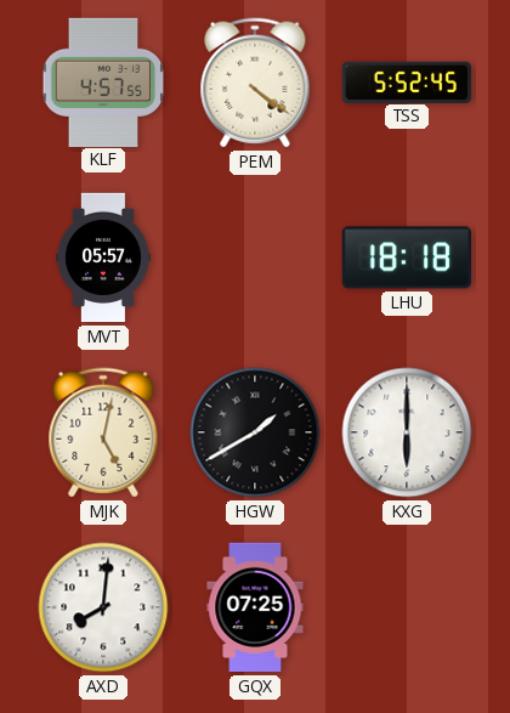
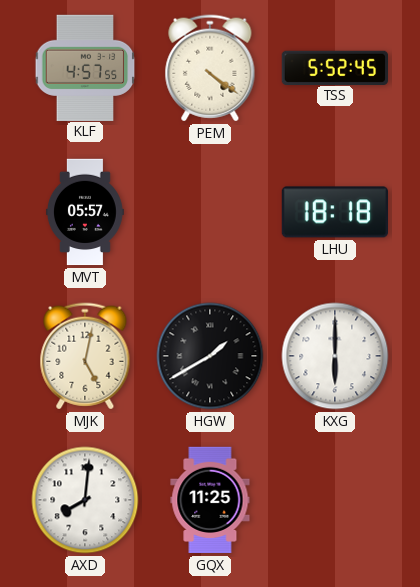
GQX: 07:25 -> 11:25 (210, 500)
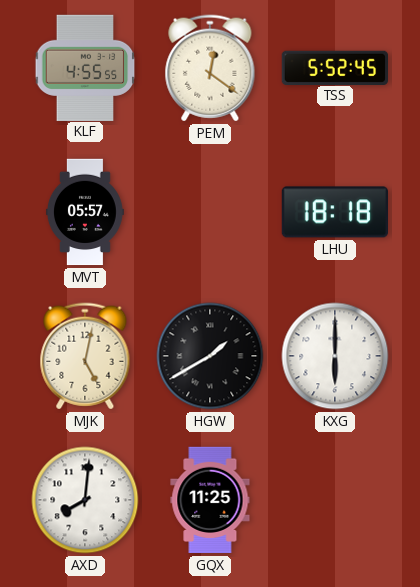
KLF: 4:57 -> 4:55 (85, 67)
PEM: 4:21 -> 12:21 (210, 68)
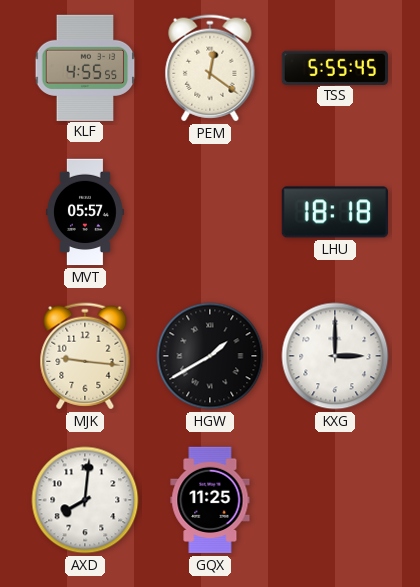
TSS: 5:52 -> 5:55 (334, 67)
MJK: 5:02 -> 9:16 (85, 356)
KXG: 6:00 -> 3:00 (335, 356)
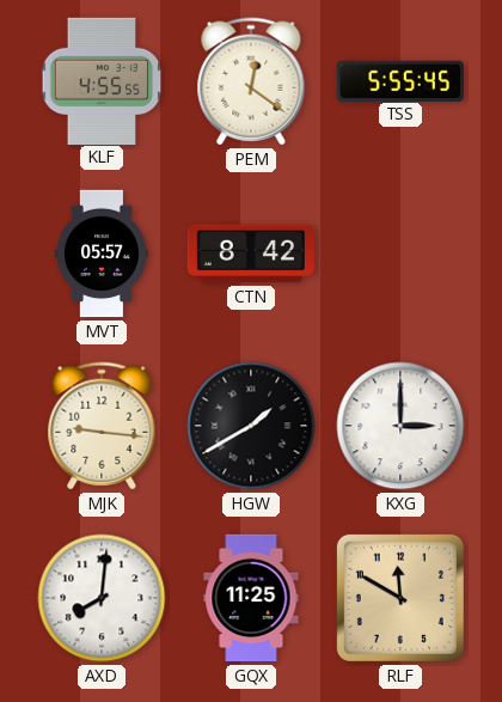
CTN: none -> 8:42 (250, 254)
LHU: 18:18 -> none (334, 212)
RLF: none -> 11:50 (400, 598)
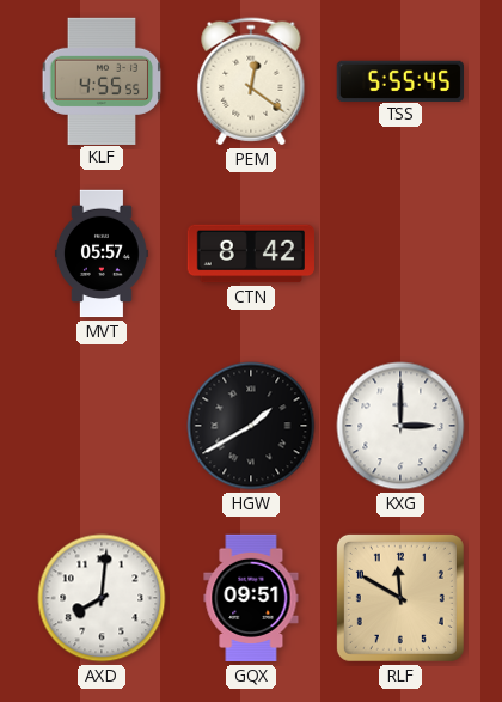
MJK: 9:16 -> none (102, 426)
GQX: 11:25 -> 09:51 (251, 598)
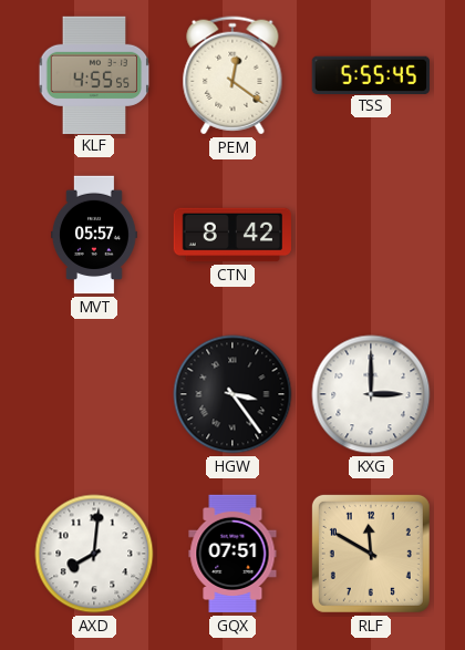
HGW: 1:40 -> 3:24 (232, 394)
GQX: 09:51 -> 07:51 (232, 554)
